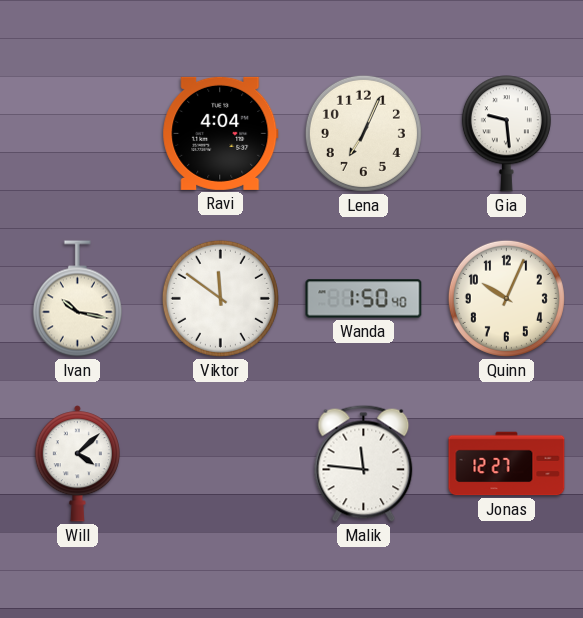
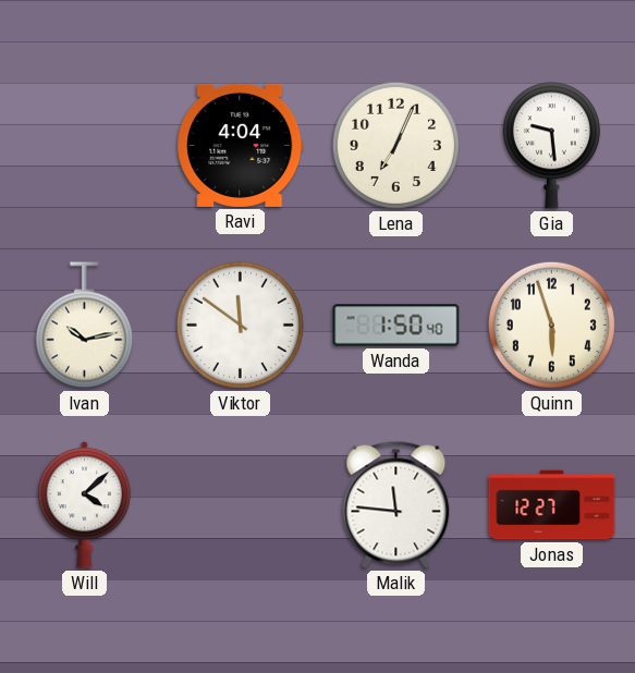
Ivan: 10:17 -> 10:13 (84, 326)
Quinn: 10:04 -> 5:57 (551, 325)
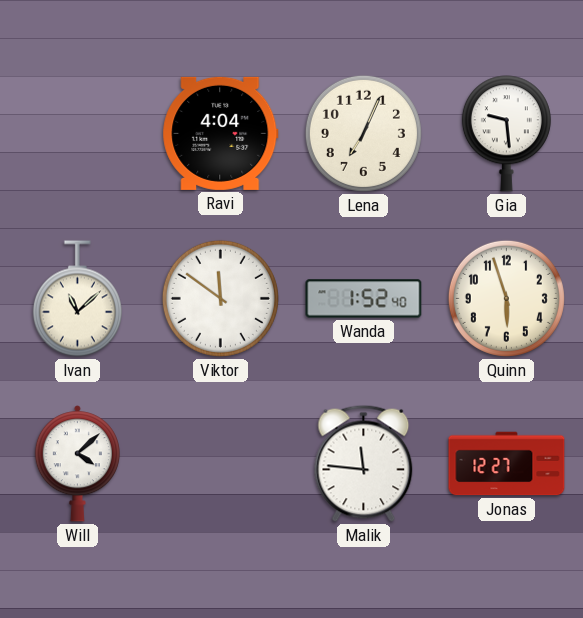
Ivan: 10:13 -> 11:08 (77, 299)
Wanda: 1:50 -> 1:52 (364, 299)
